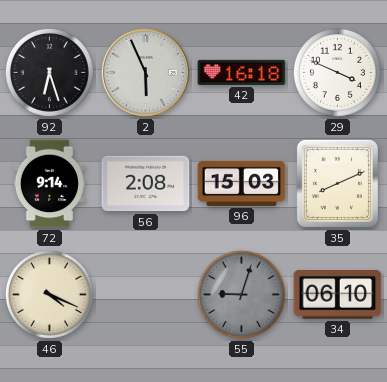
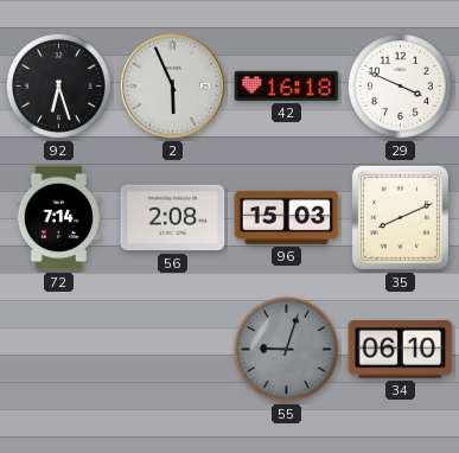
72: 9:14 -> 7:14 (58, 218)
46: 4:19 -> none (49, 294)
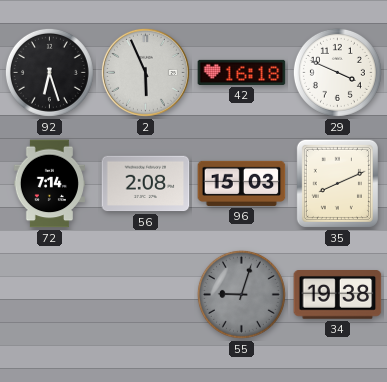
34: 06:10 -> 19:38 (338, 295)
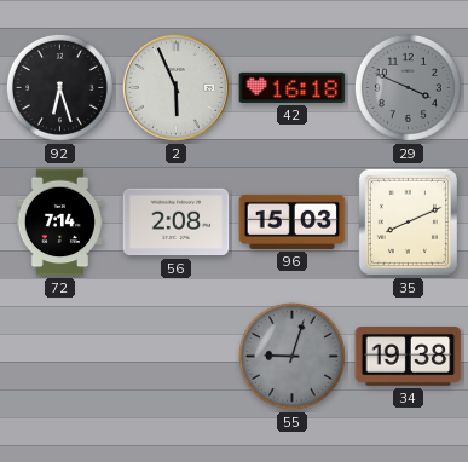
29 dial: white -> grey (408, 87)
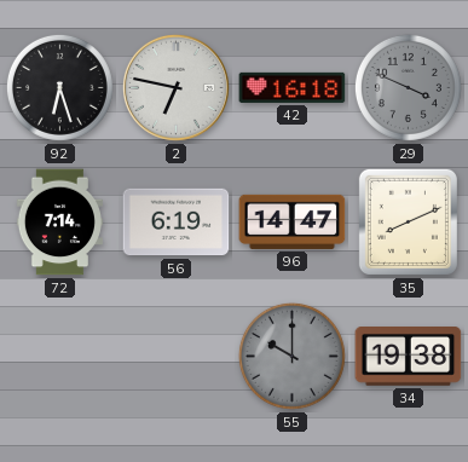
2: 5:56 -> 6:47 (175, 87)
56: 2:08 -> 6:19 (177, 223)
96: 15:03 -> 14:47 (293, 221)
55: 9:03 -> 10:00 (291, 356)
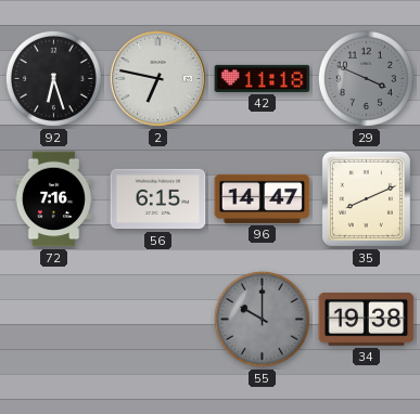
42: 16:18 -> 11:18 (263, 78)
72: 7:14 -> 7:16 (53, 199)
56: 6:19 -> 6:15 (158, 199)
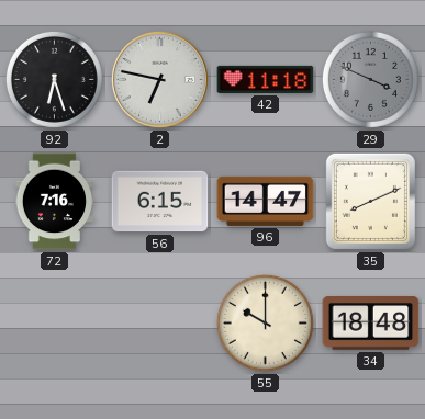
55 dial: grey -> cream (265, 322)
34: 19:38 -> 18:48 (371, 324)
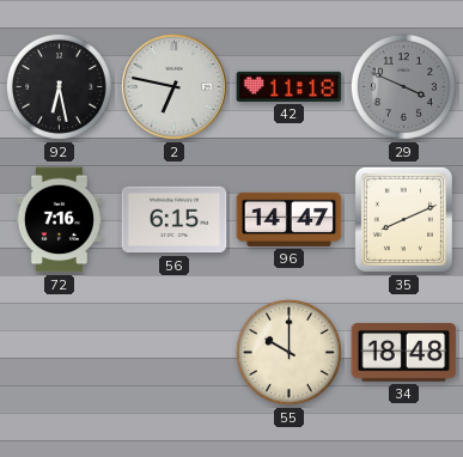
92: 6:27 -> 6:28 (59, 86)
